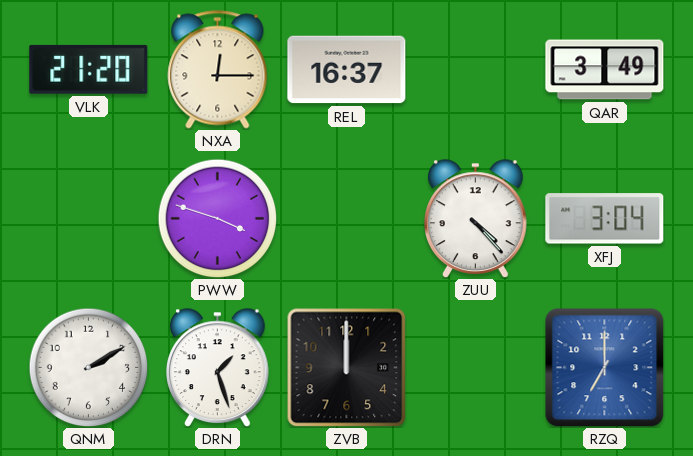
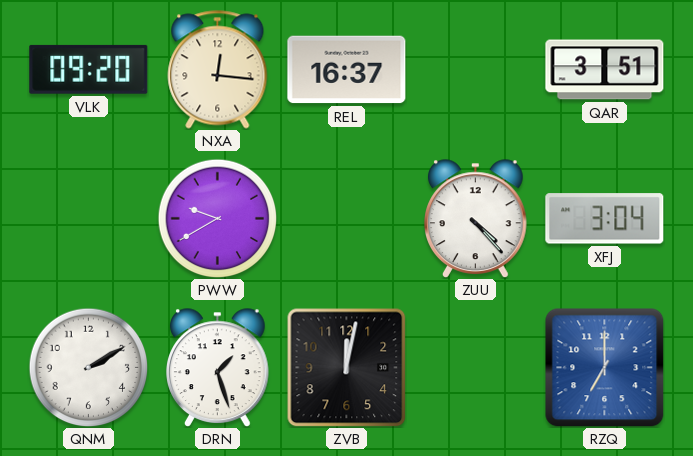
VLK: 21:20 -> 09:20 (89, 69)
NXA: 12:15 -> 12:16 (218, 70)
QAR: 3:49 -> 3:51 (605, 70)
PWW: 3:48 -> 9:40 (217, 218)
ZVB: 12:00 -> 12:02 (346, 367)
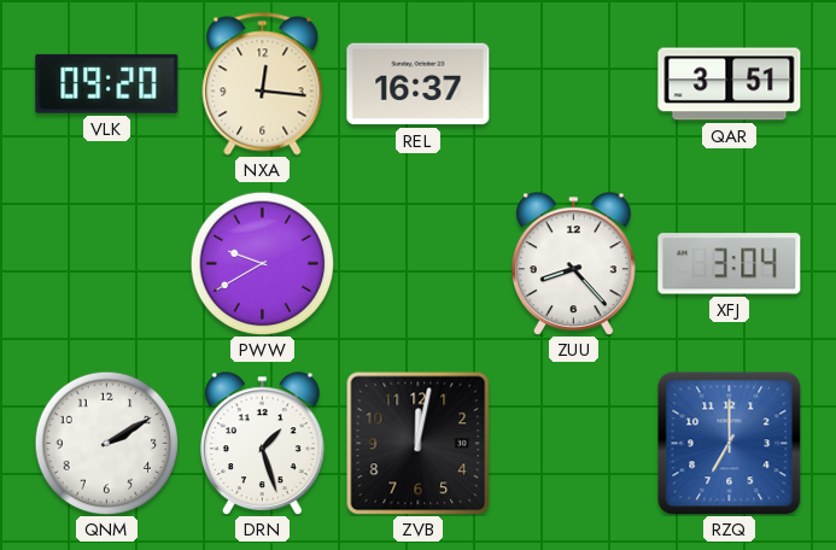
ZUU: 4:23 -> 8:23 (574, 264)
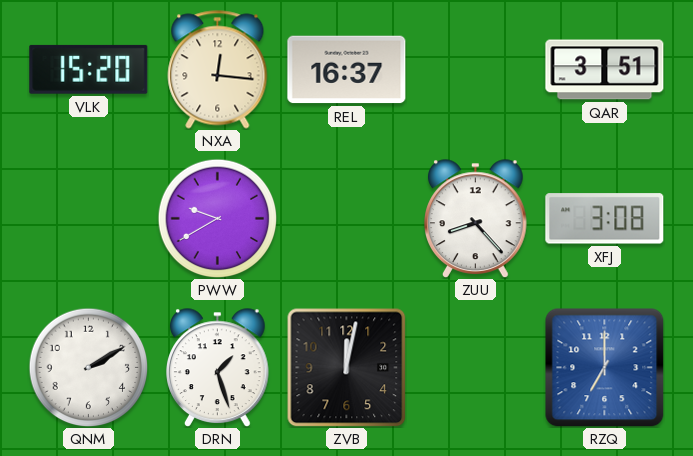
VLK: 09:20 -> 15:20 (89, 69)
XFJ: 3:04 -> 3:08 (605, 219)
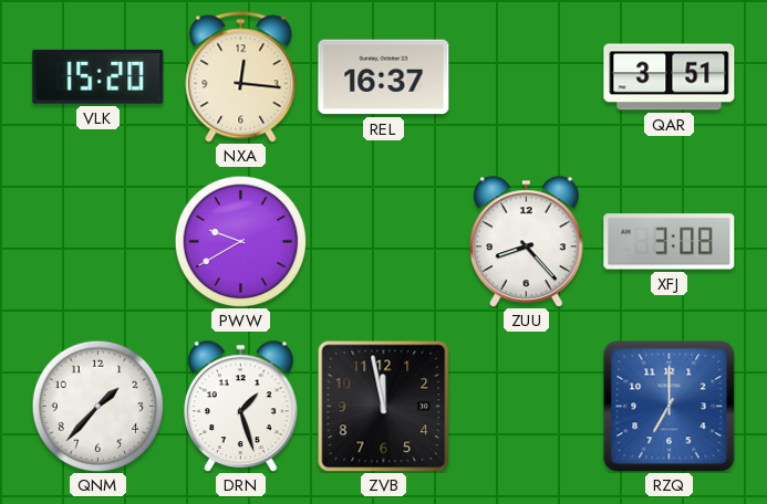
QNM: 2:10 -> 1:37 (97, 406)
ZVB: 12:02 -> 11:58 (383, 406)
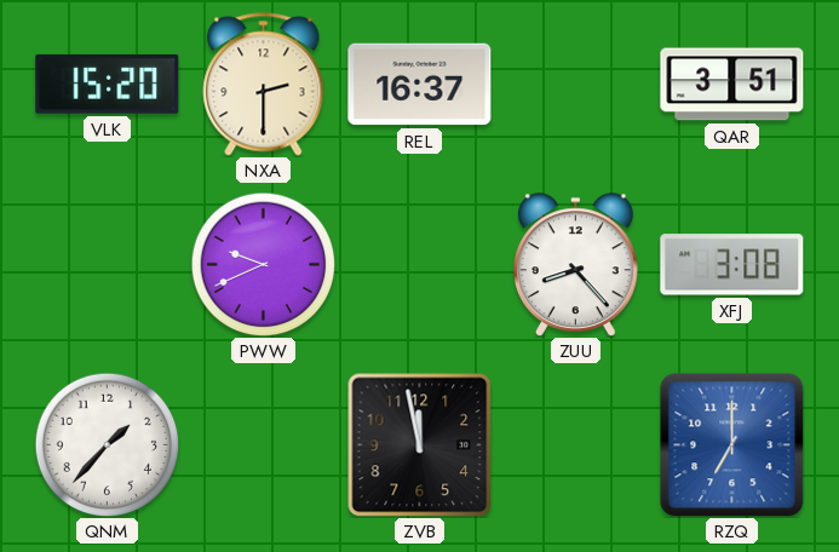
NXA: 12:16 -> 2:30 (264, 85)
PWW: 9:40 -> 9:41 (263, 264)
DRN: 1:27 -> none (241, 407)
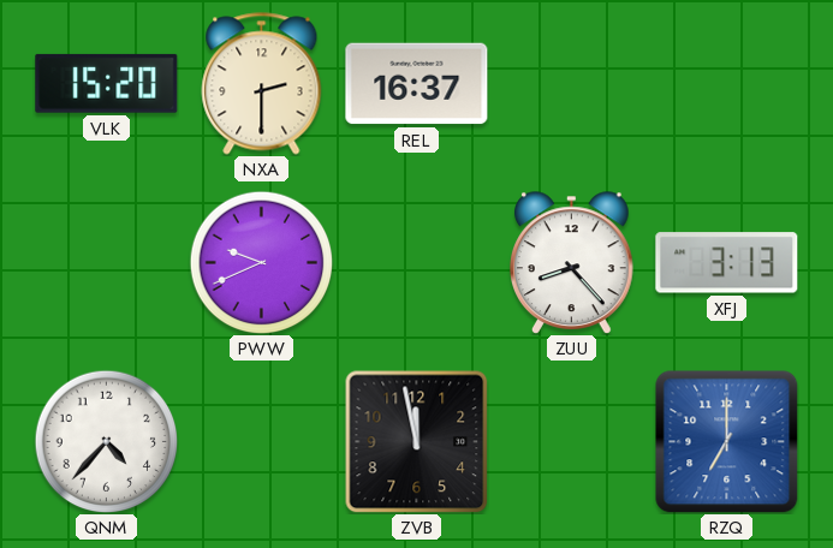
QAR: 3:51 -> none (732, 85)
XFJ: 3:08 -> 3:13 (727, 263)
QNM: 1:37 -> 4:37 (106, 441)
